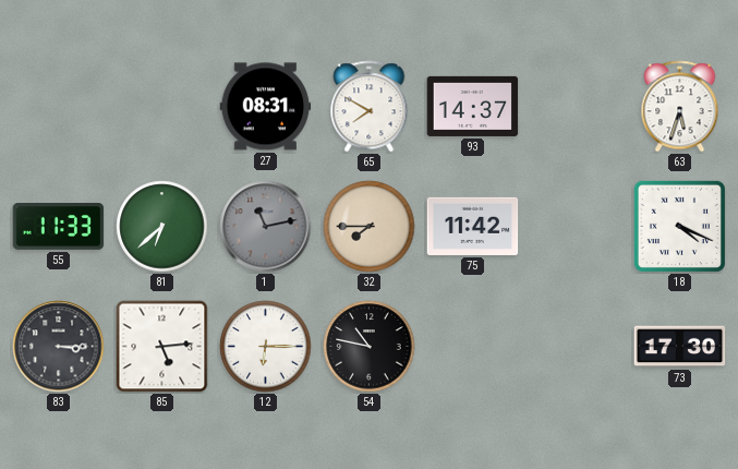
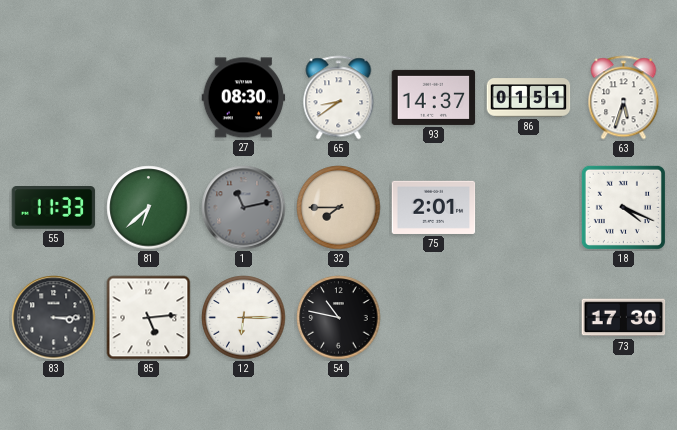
27: 08:31 -> 08:30 (244, 98)
65: 7:50 -> 8:39 (339, 98)
86: none -> 01:51 (529, 98)
75: 11:42 -> 2:01 (434, 207)
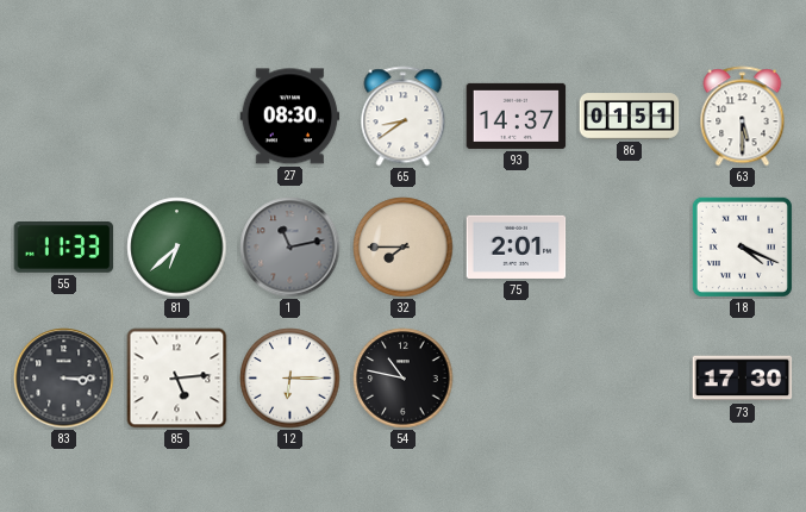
63: 5:33 -> 5:30 (743, 117)
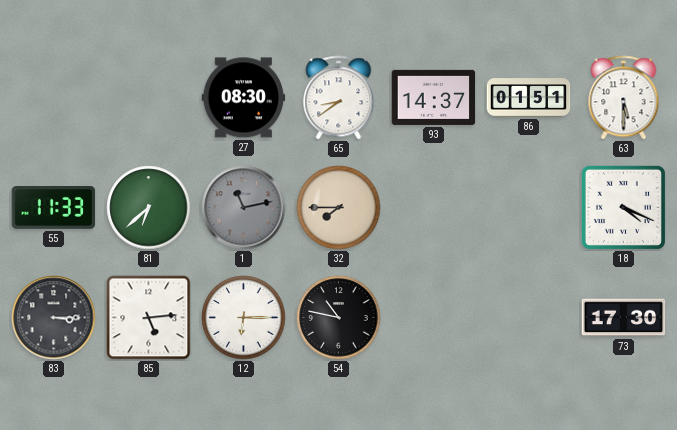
75: 2:01 -> none (517, 246)
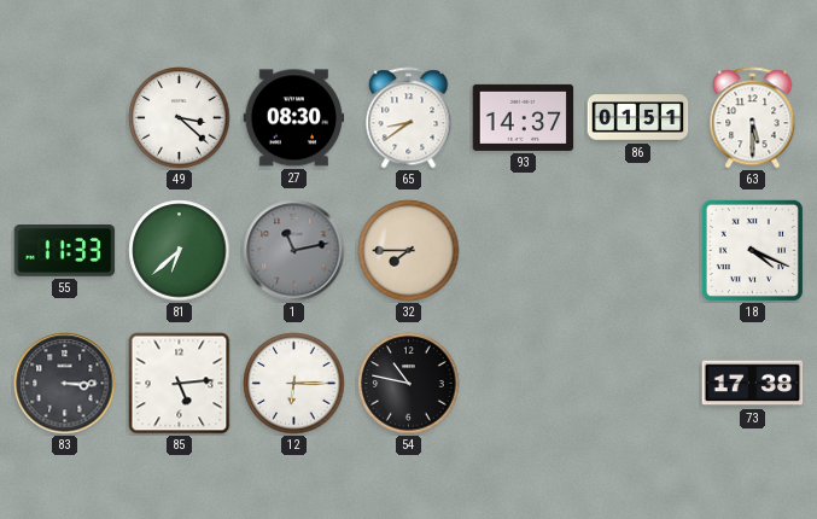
49: none -> 3:22 (180, 118)
73: 17:30 -> 17:38 (753, 384)
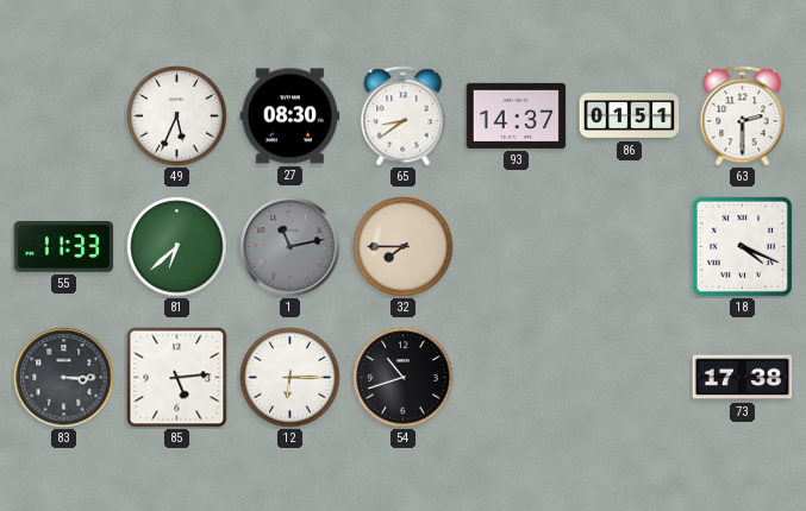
49: 3:22 -> 5:34 (177, 116)
63: 5:30 -> 2:30 (743, 116)
54: 10:47 -> 10:42 (404, 378)
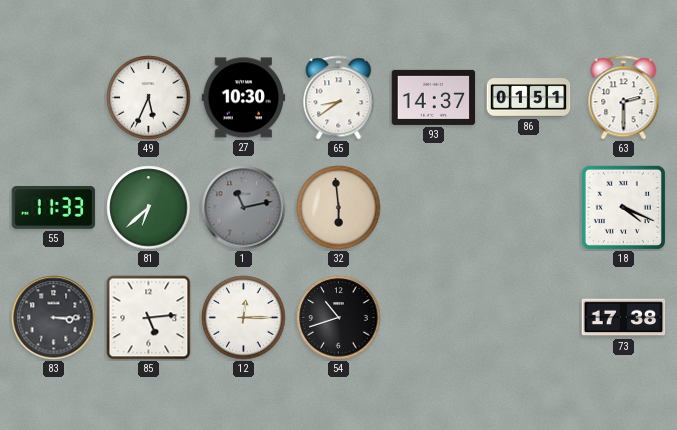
27: 08:30 -> 10:30 (244, 98)
32: 7:45 -> 5:59 (339, 208)
12: 6:15 -> 12:15 (244, 318)
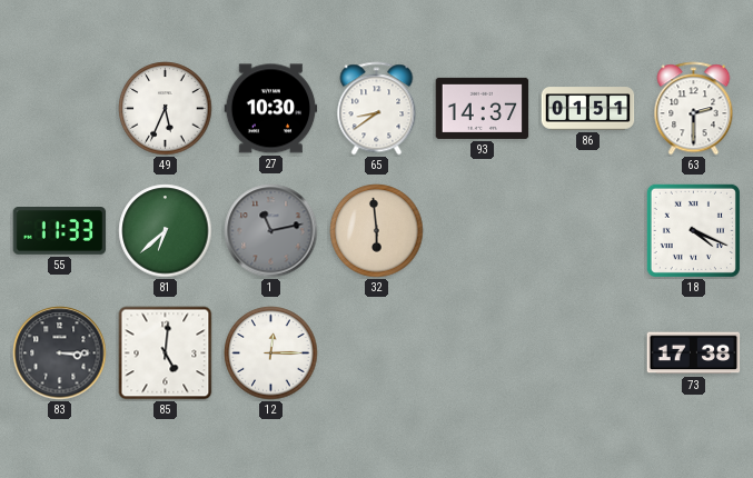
85: 5:14 -> 5:01 (166, 353)
54: 10:42 -> none (339, 318)
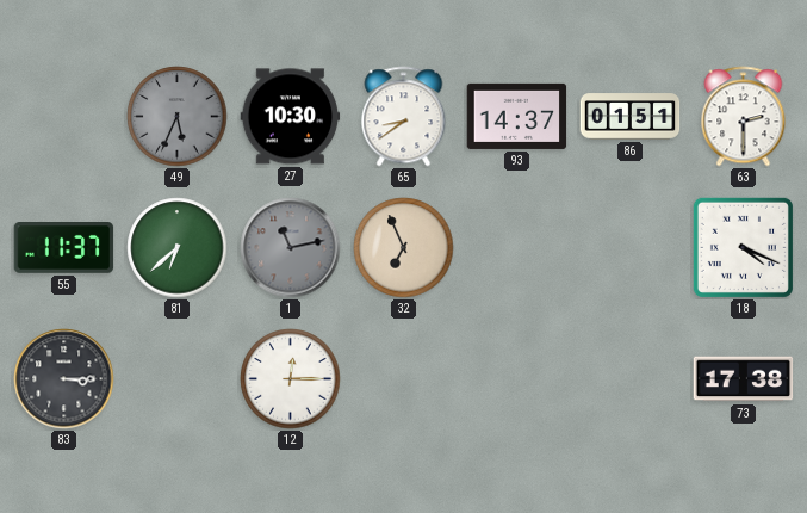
49 dial: white -> grey (178, 117)
55: 11:33 -> 11:37 (64, 248)
32: 5:59 -> 6:56 (404, 248)
85: 5:01 -> none (166, 353)
